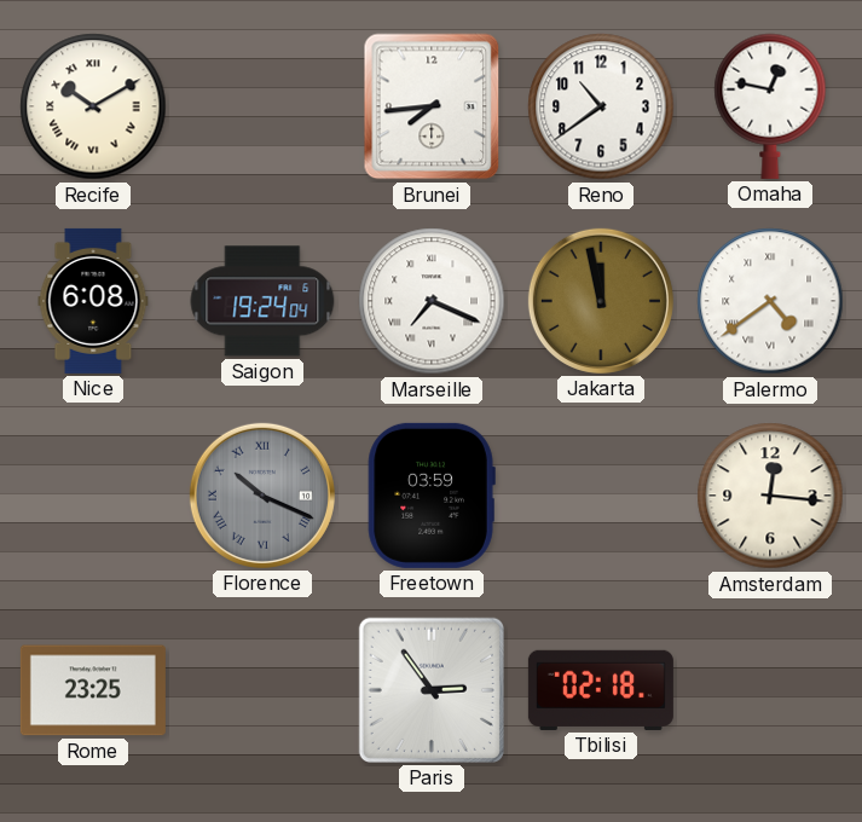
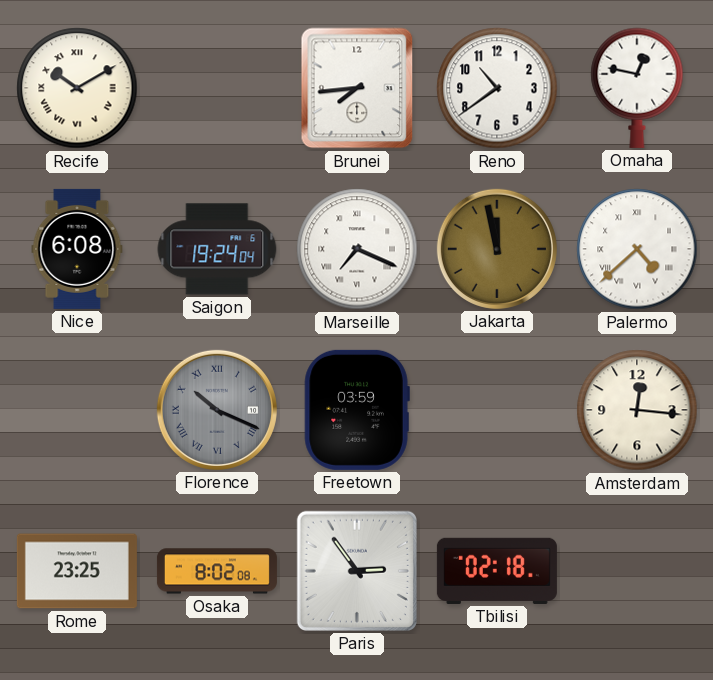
Palermo: 4:39 -> 4:38 (637, 249)
Osaka: none -> 8:02 (217, 571)
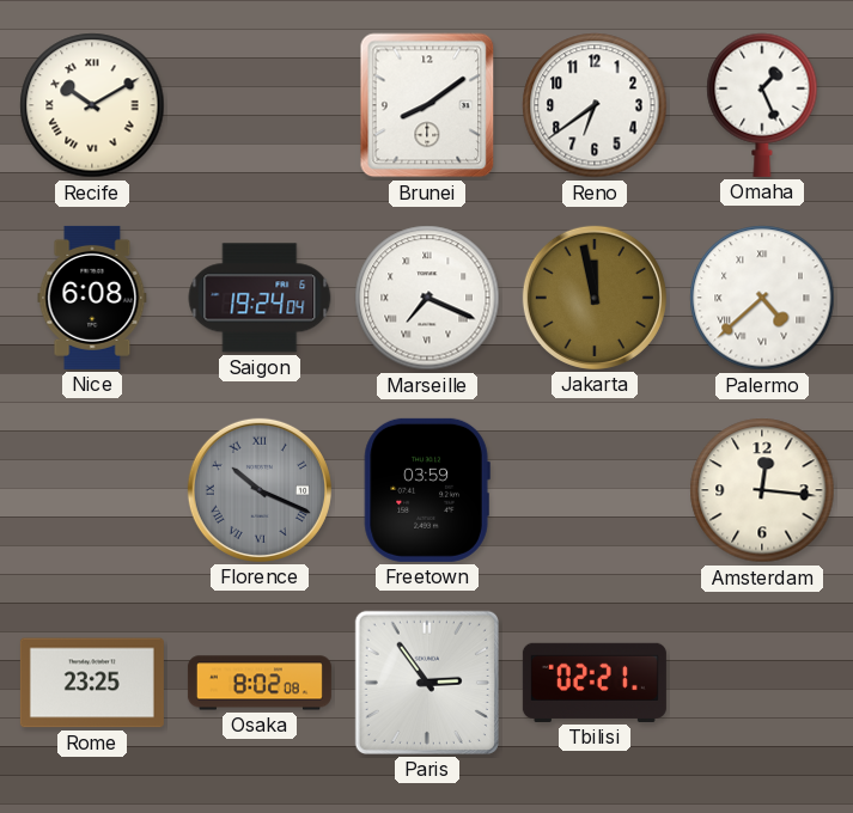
Brunei: 7:44 -> 8:09 (427, 105)
Reno: 10:39 -> 6:39 (595, 105)
Omaha: 12:47 -> 1:26 (762, 105)
Tbilisi: 02:18 -> 02:21 (595, 683)
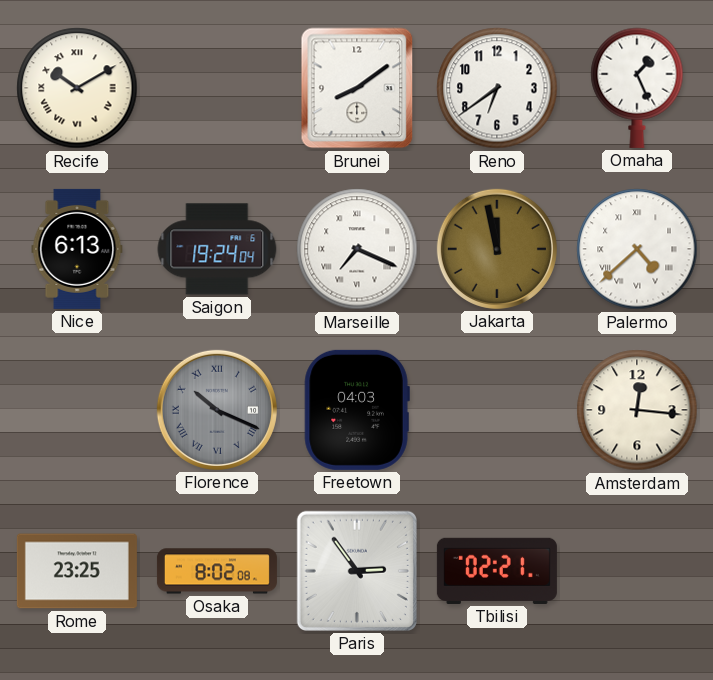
Nice: 6:08 -> 6:13 (77, 249)
Freetown: 03:59 -> 04:03 (357, 410)
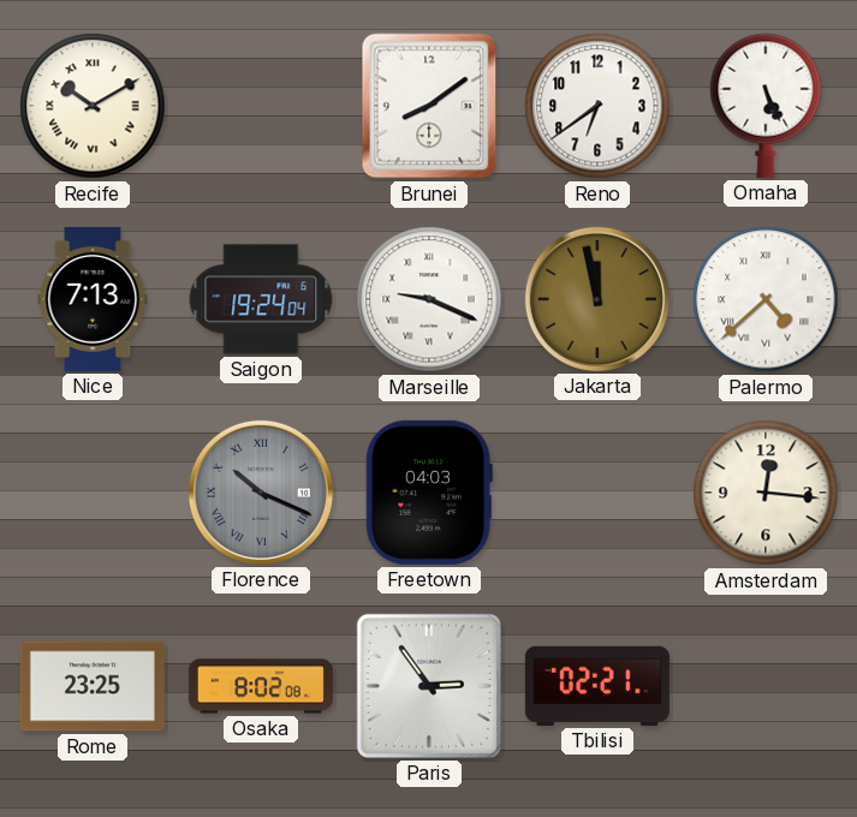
Omaha: 1:26 -> 5:26 (766, 106)
Nice: 6:13 -> 7:13 (93, 299)
Marseille: 7:19 -> 9:19 (429, 299)
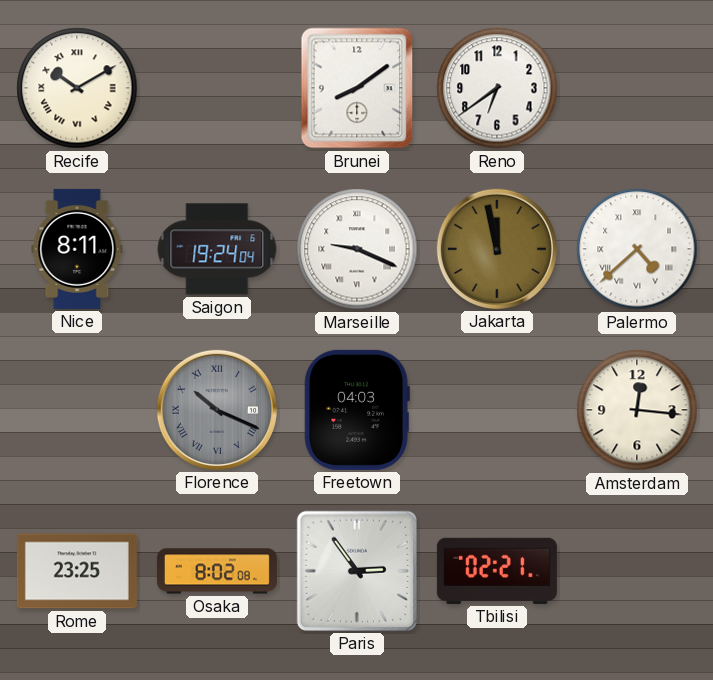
Omaha: 5:26 -> none (766, 106)
Nice: 7:13 -> 8:11 (77, 249)
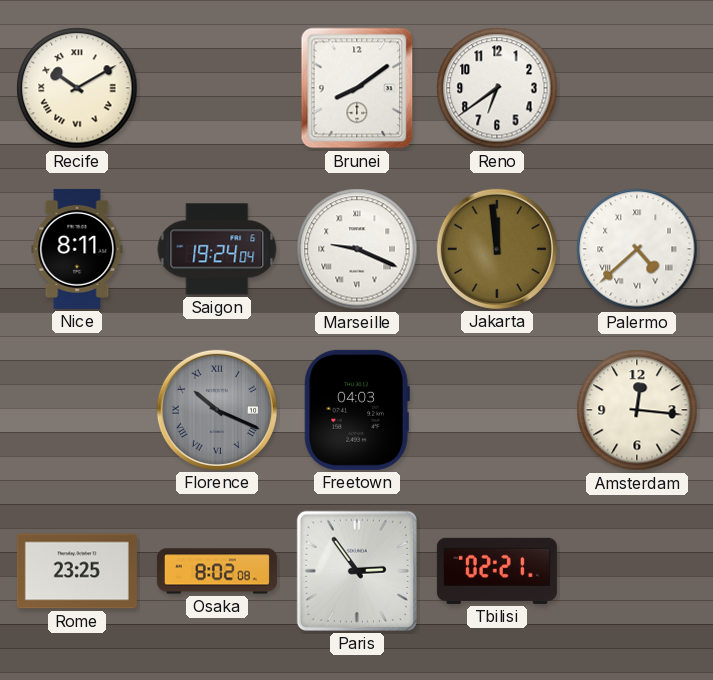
Jakarta: 11:58 -> 11:59 (497, 249)
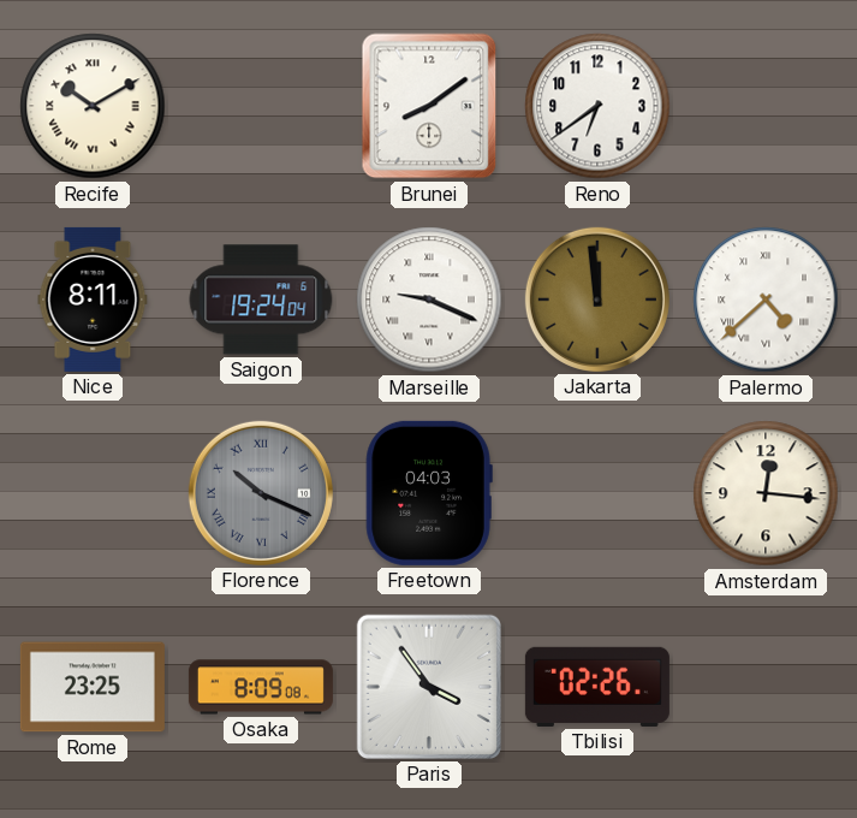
Osaka: 8:02 -> 8:09 (261, 687)
Paris: 2:54 -> 3:54 (429, 687)
Tbilisi: 02:21 -> 02:26 (597, 687)
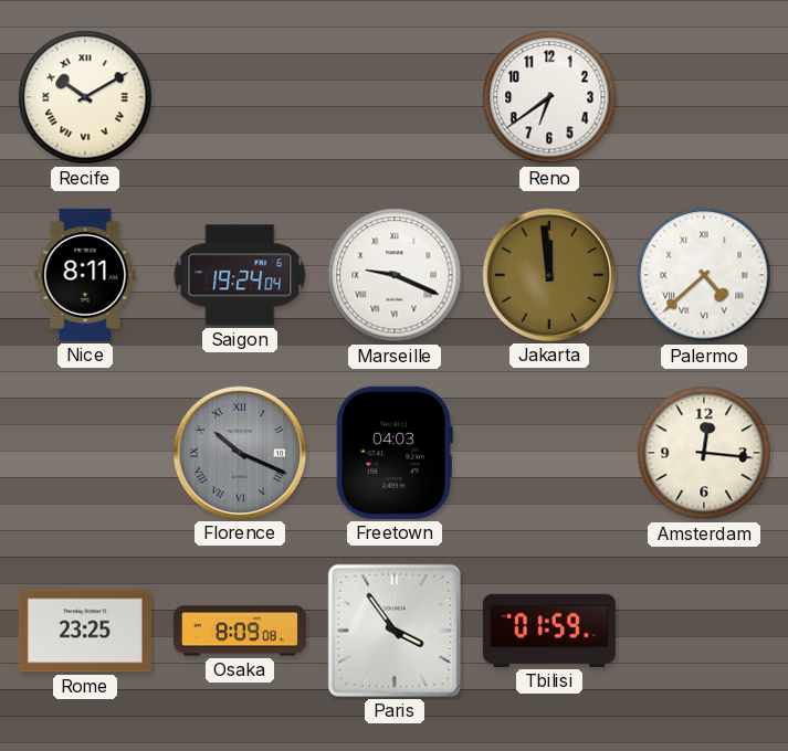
Brunei: 8:09 -> none (429, 106)
Tbilisi: 02:26 -> 01:59 (549, 631)
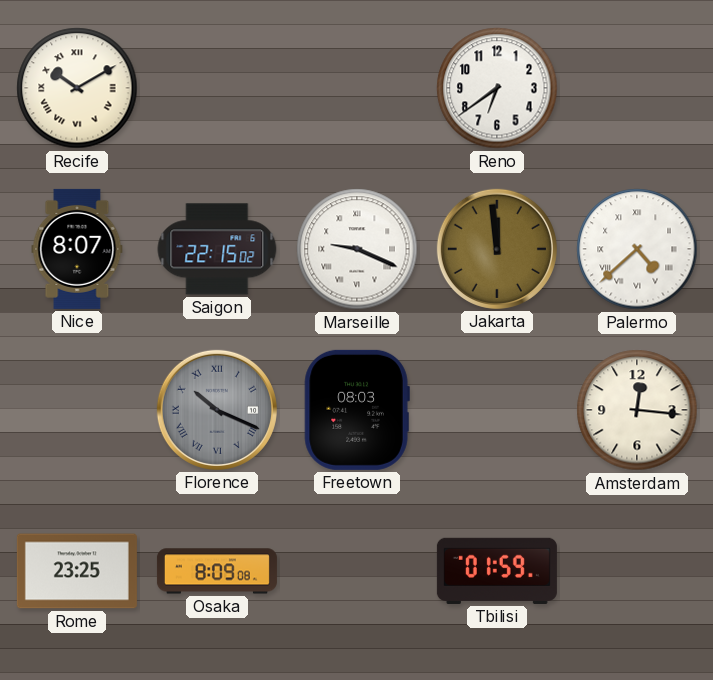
Nice: 8:11 -> 8:07 (77, 249)
Saigon: 19:24 -> 22:15 (217, 249)
Freetown: 04:03 -> 08:03 (357, 410)
Paris: 3:54 -> none (395, 631)
